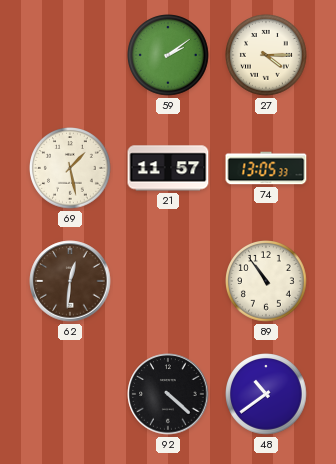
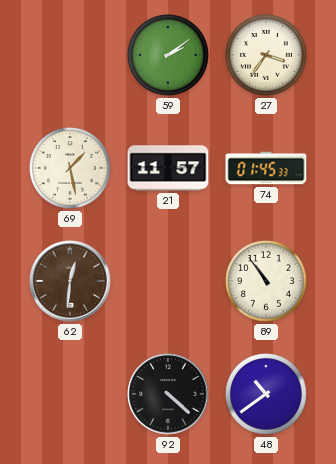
27: 4:15 -> 3:36 (267, 56)
74: 13:05 -> 01:45 (266, 168)
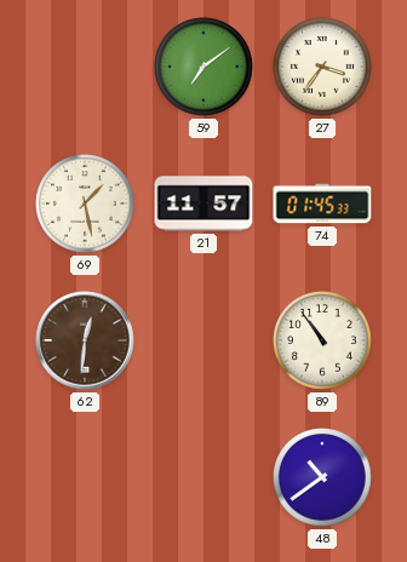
59: 2:09 -> 7:09 (205, 68)
92: 4:22 -> none (168, 394)
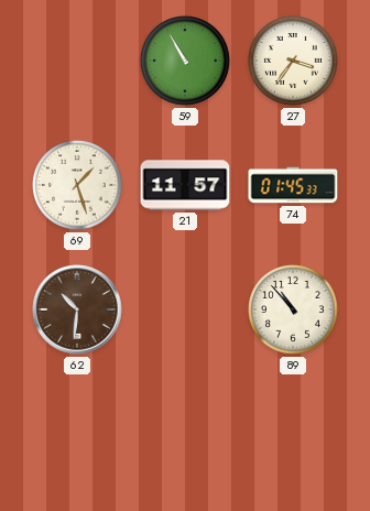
59: 7:09 -> 10:55 (186, 62)
69: 1:28 -> 1:27 (78, 186)
62: 12:31 -> 10:31 (77, 309)
89: 10:54 -> 10:53 (294, 311)
48: 10:39 -> none (323, 478)
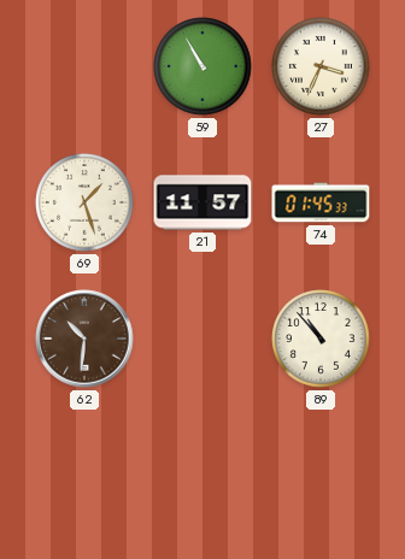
27: 3:36 -> 3:34 (322, 67)
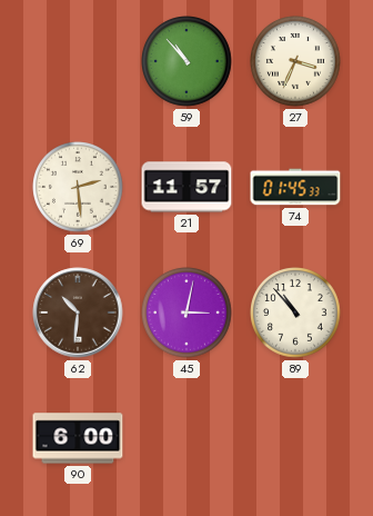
59: 10:55 -> 10:53 (188, 62)
69: 1:27 -> 2:29 (79, 188)
45: none -> 3:02 (188, 314)
90: none -> 6:00 (78, 438)
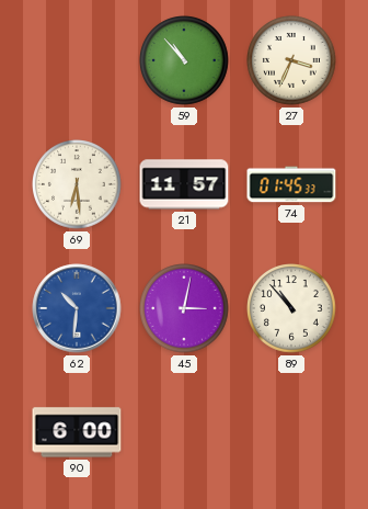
69: 2:29 -> 6:29 (78, 185)
62 dial: brown -> blue (77, 308)
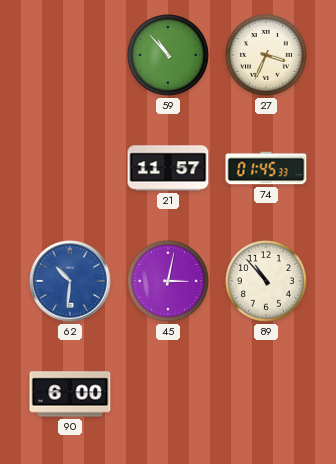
69: 6:29 -> none (78, 185)
